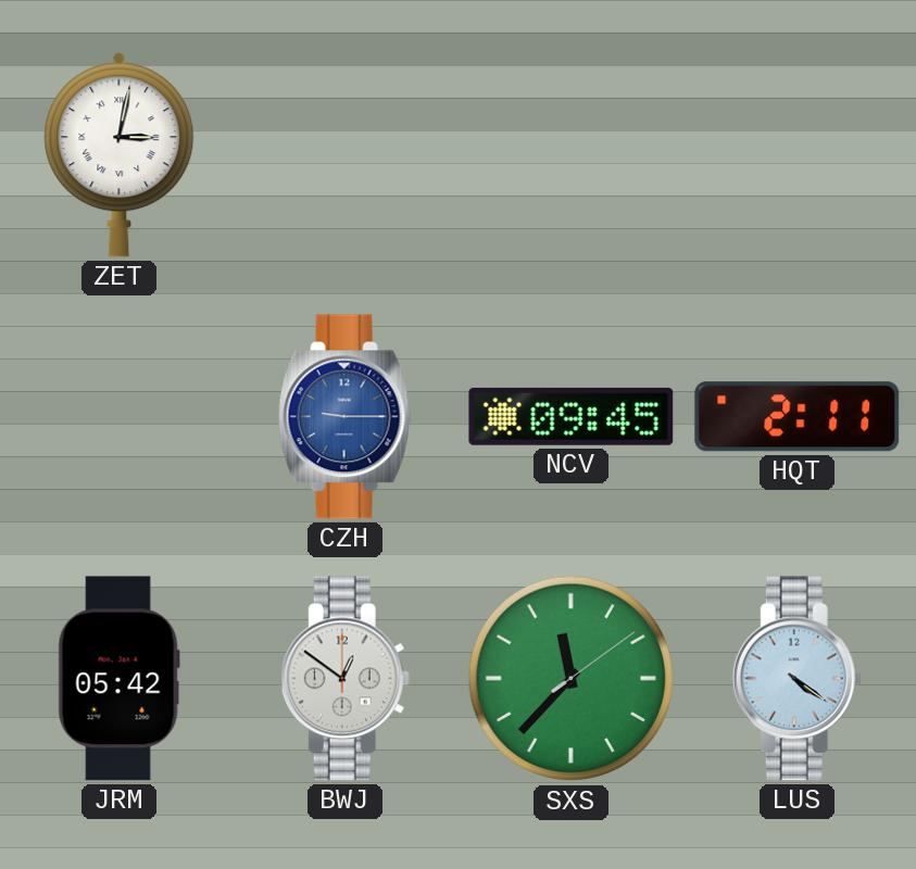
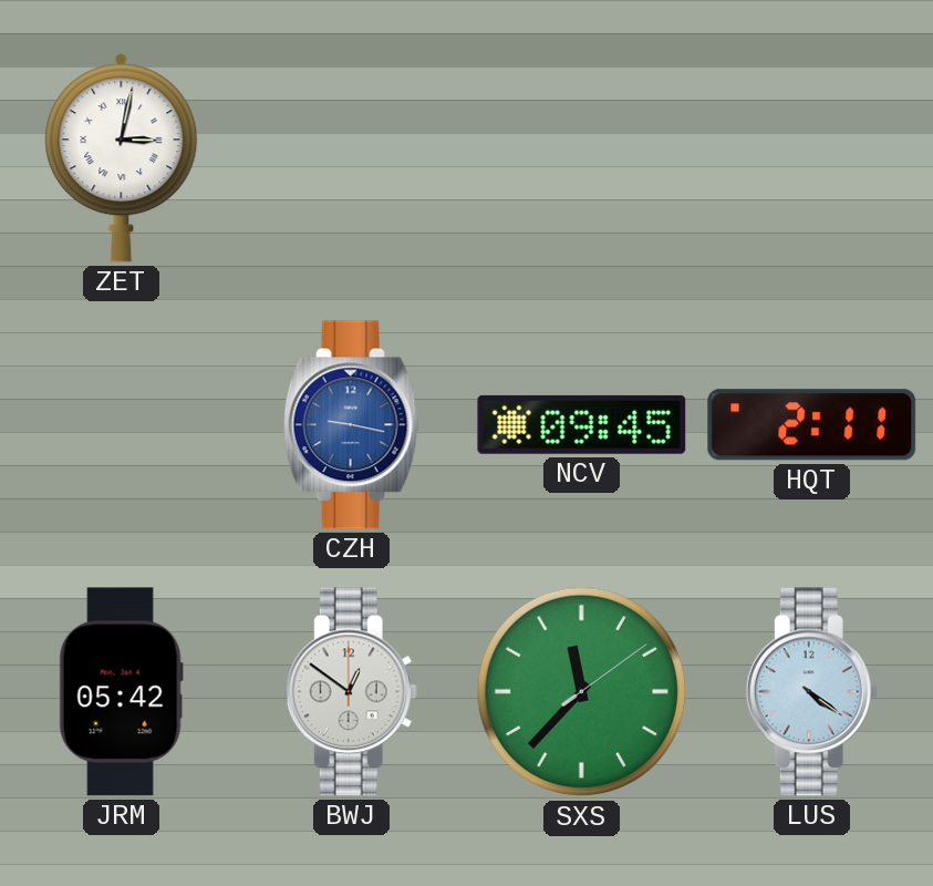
CZH: 9:15 -> 9:17 (351, 425)
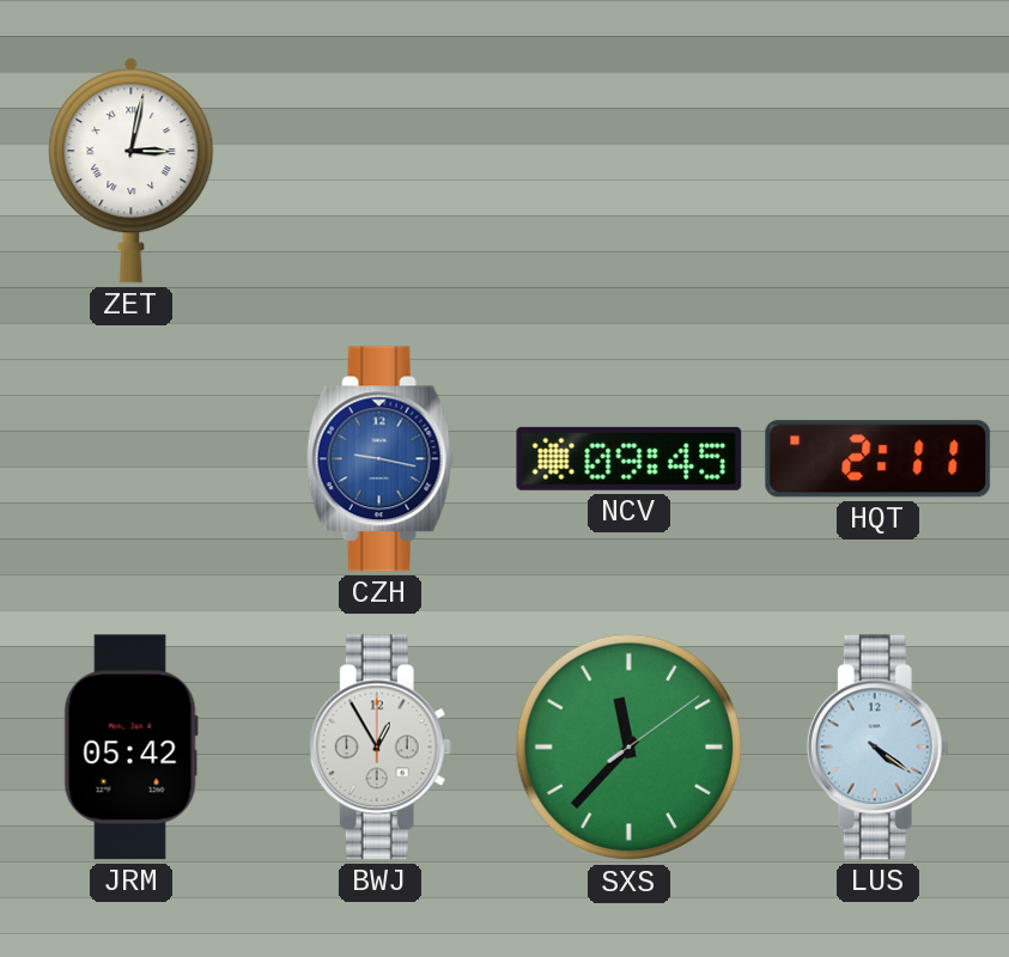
BWJ: 12:51 -> 12:55 (379, 748)
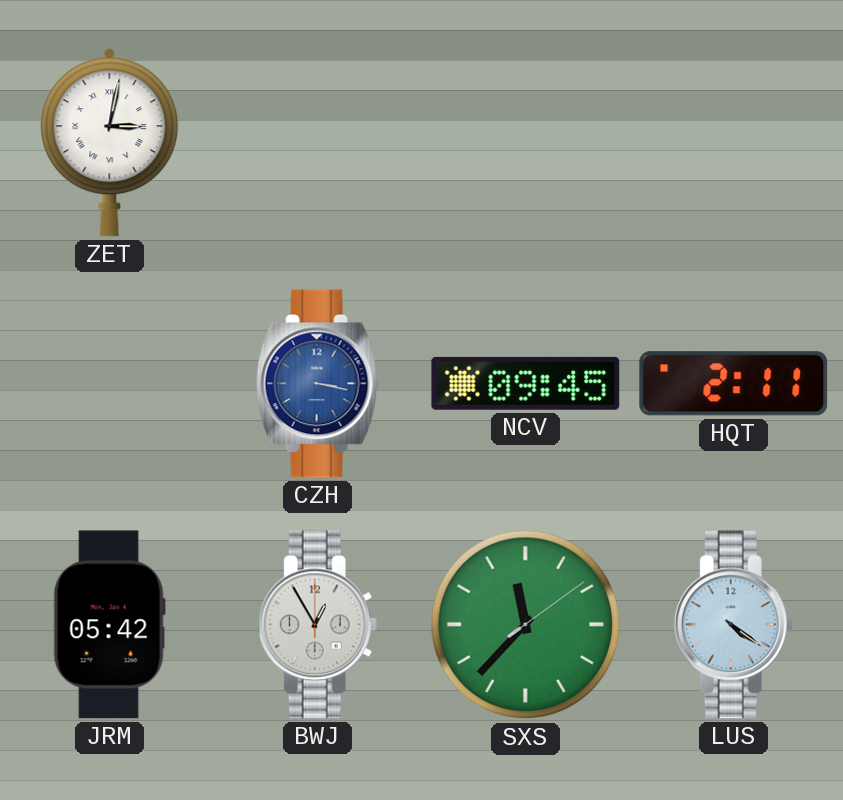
CZH: 9:17 -> 3:17 (317, 384)
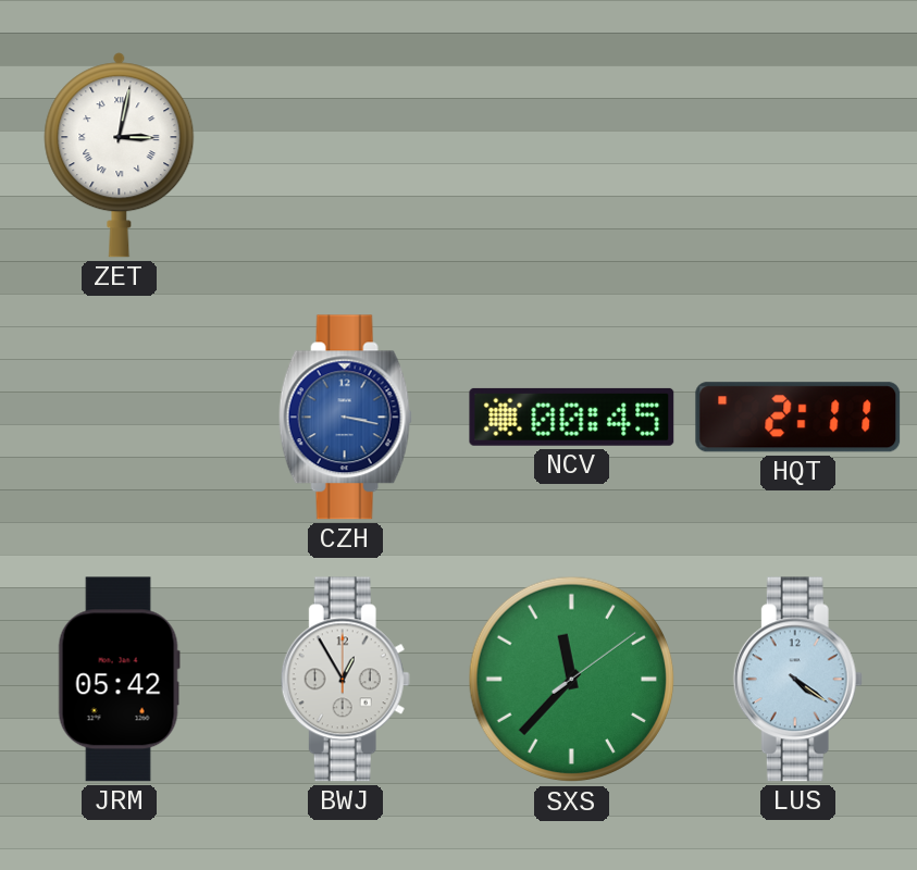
NCV: 09:45 -> 00:45 (572, 417)
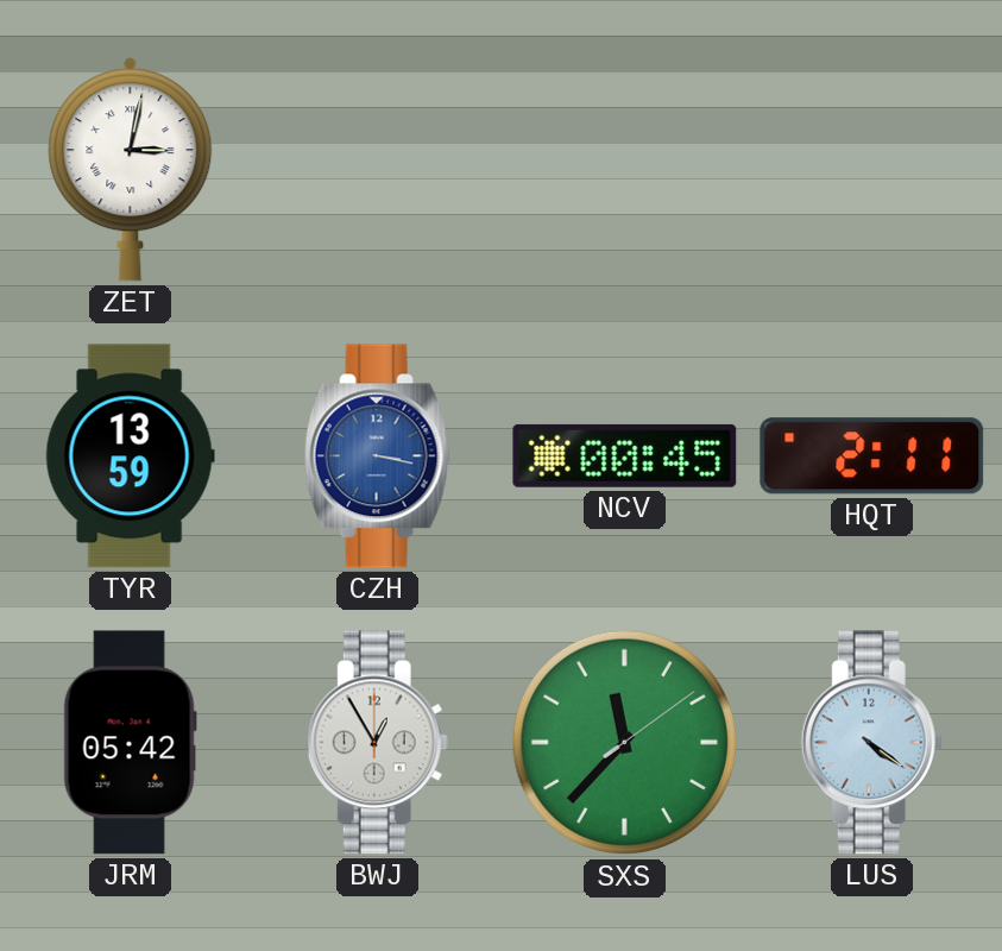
TYR: none -> 13:59 (130, 456)
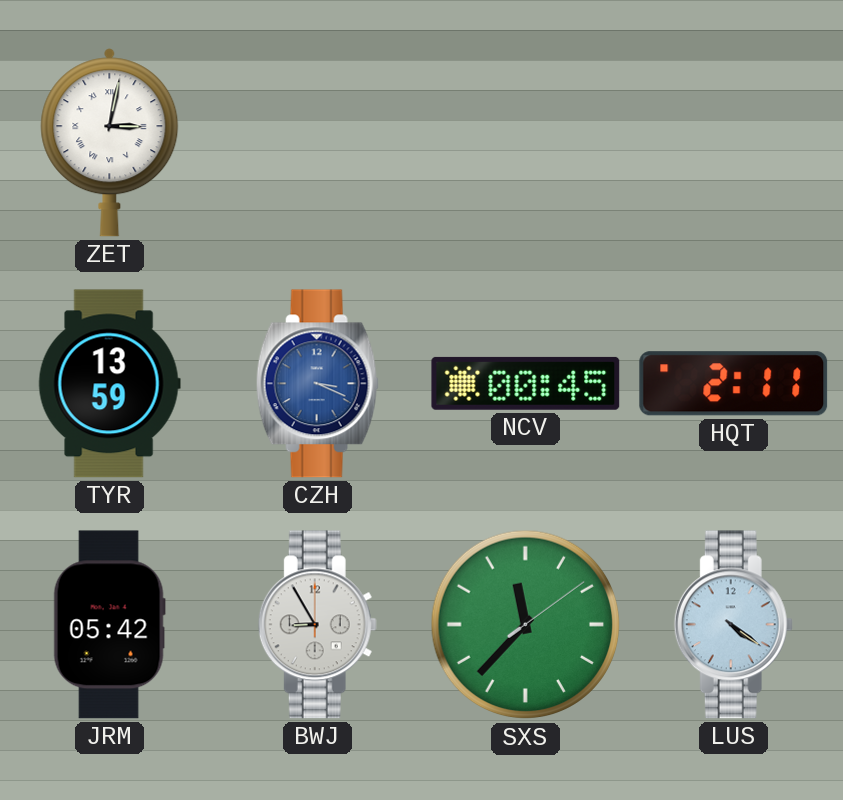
CZH: 3:17 -> 3:19 (317, 384)
BWJ: 12:55 -> 8:55 (317, 625)
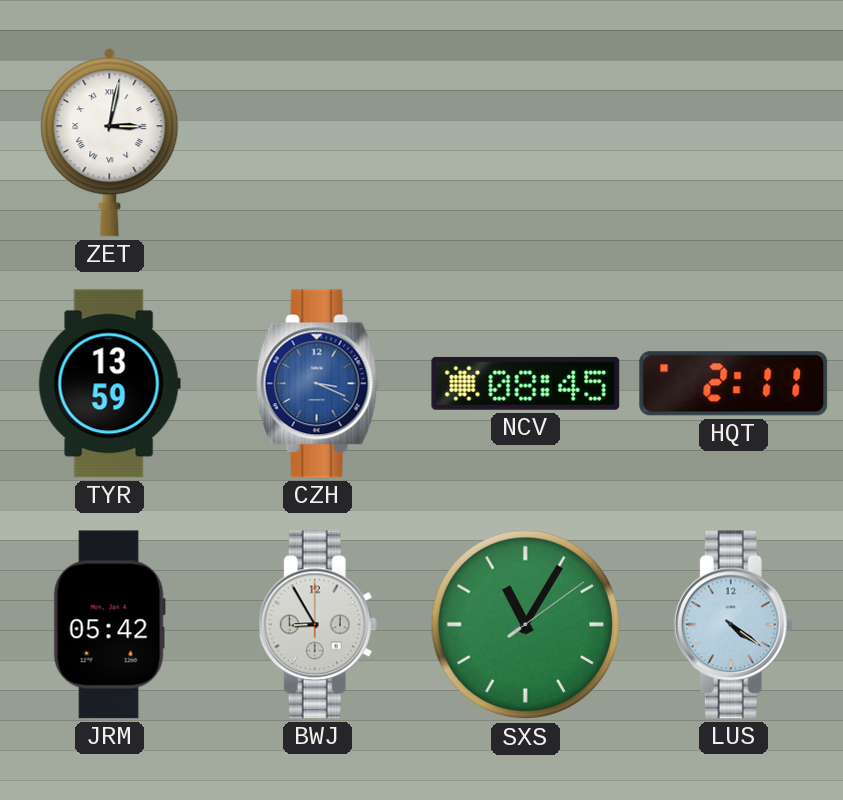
NCV: 00:45 -> 08:45 (526, 383)
SXS: 11:37 -> 11:05 (526, 625)
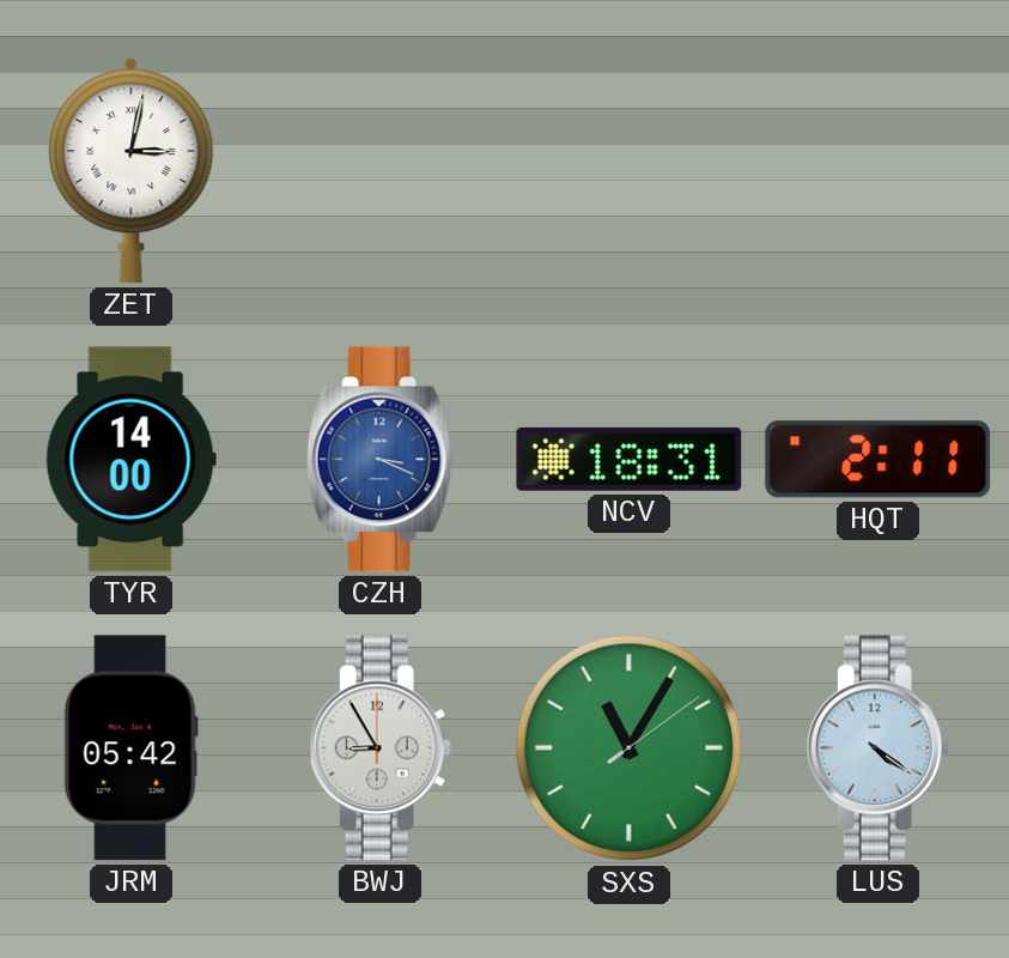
TYR: 13:59 -> 14:00 (130, 460)
NCV: 08:45 -> 18:31 (630, 459)
